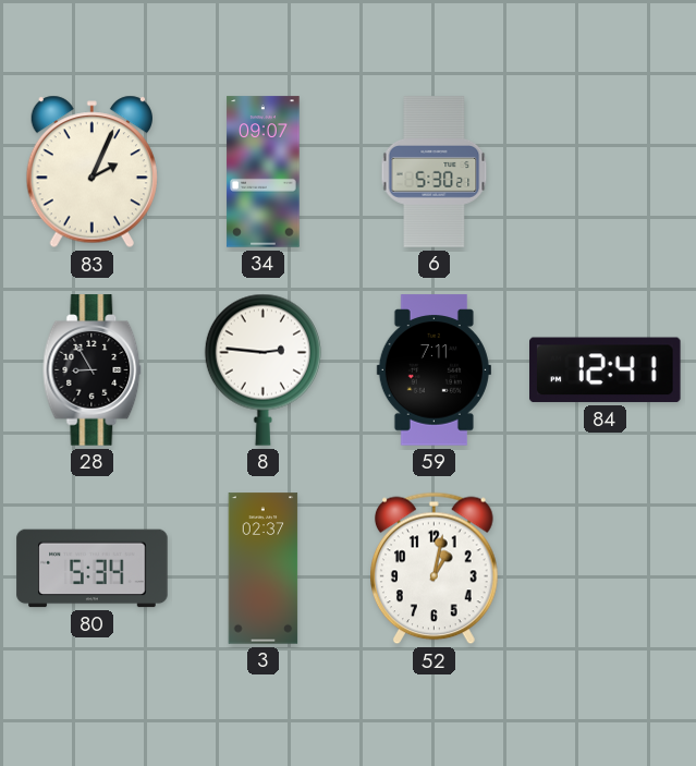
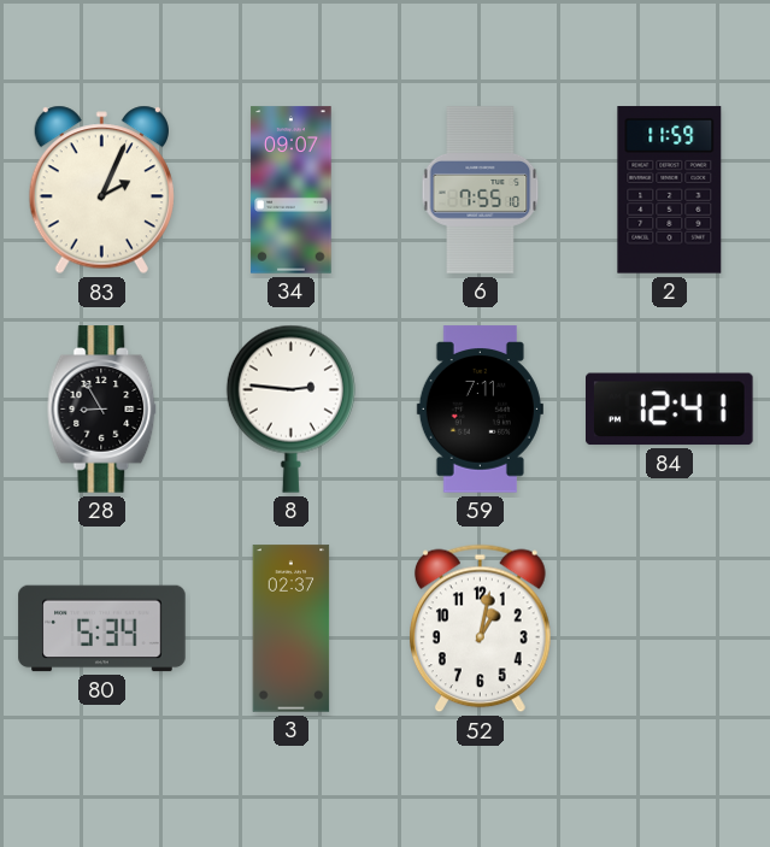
6: 5:30 -> 7:55 (481, 190)
2: none -> 11:59 (670, 190)
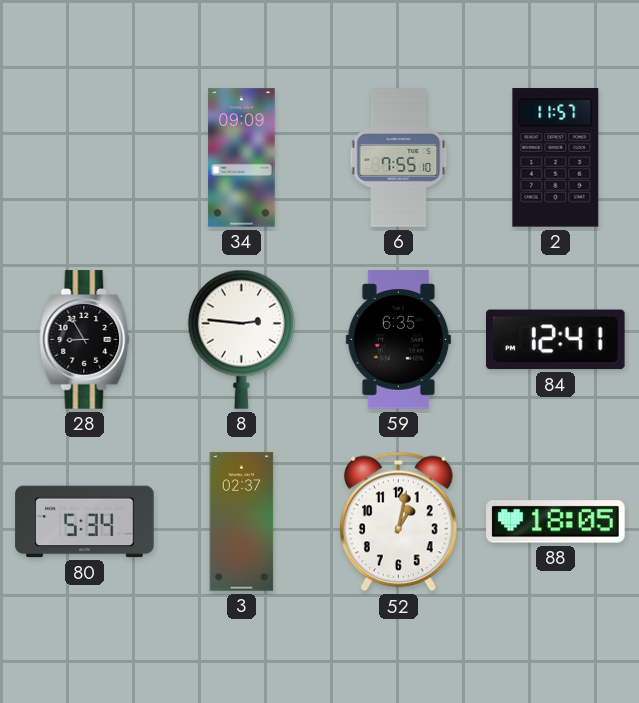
83: 2:04 -> none (101, 190)
34: 09:07 -> 09:09 (242, 158)
2: 11:59 -> 11:57 (556, 158)
59: 7:11 -> 6:35 (398, 340)
88: none -> 18:05 (556, 522)
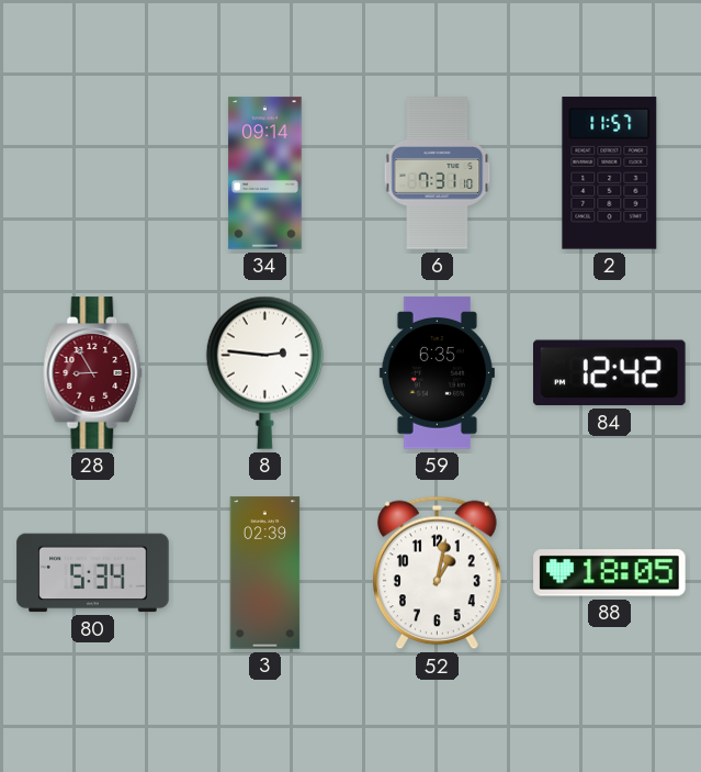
34: 09:09 -> 09:14 (265, 174)
6: 7:55 -> 7:31 (438, 174)
28 dial: black -> burgundy (93, 373)
84: 12:41 -> 12:42 (610, 373)
3: 02:37 -> 02:39 (265, 573)
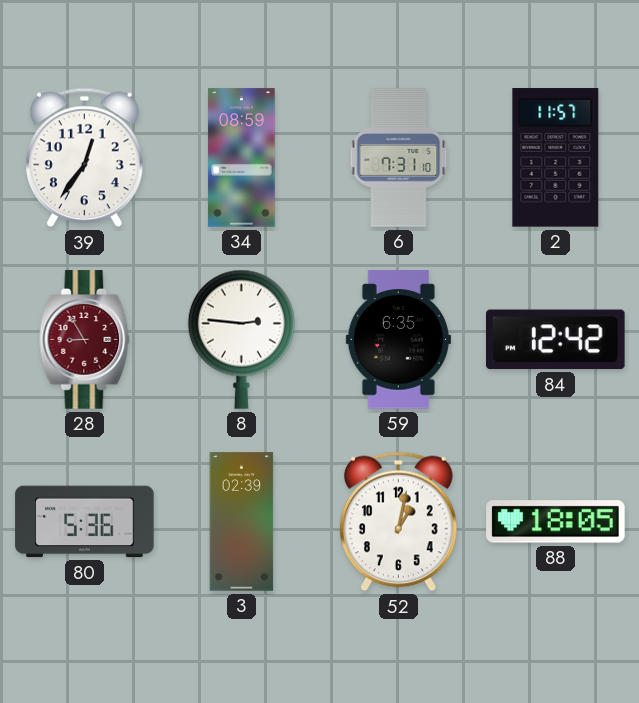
39: none -> 12:36 (85, 158)
34: 09:14 -> 08:59 (242, 158)
80: 5:34 -> 5:36 (85, 522)
